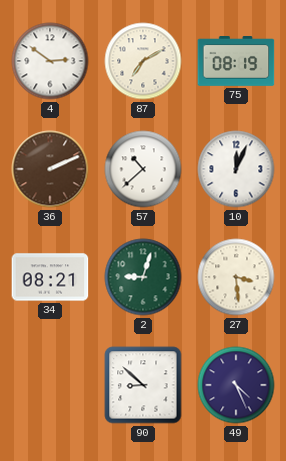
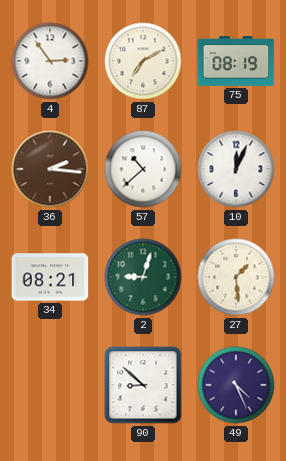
4: 2:51 -> 2:54 (50, 61)
36: 2:11 -> 2:16 (50, 169)
27: 3:29 -> 1:29 (236, 277)
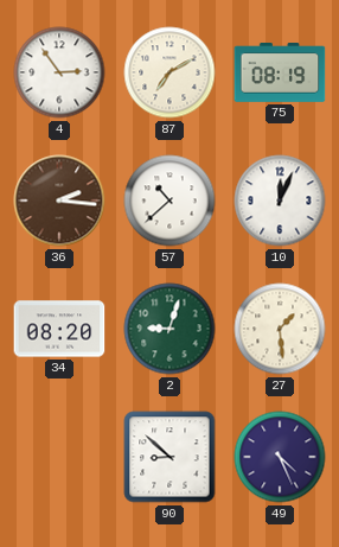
34: 08:21 -> 08:20 (59, 329)
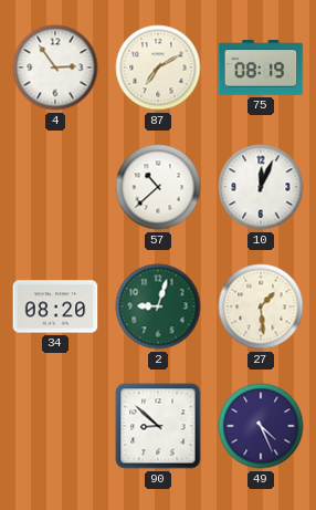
36: 2:16 -> none (59, 201)
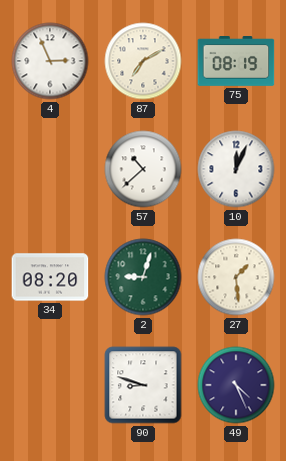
4: 2:54 -> 2:56 (50, 61)
90: 8:52 -> 8:48 (143, 385)
